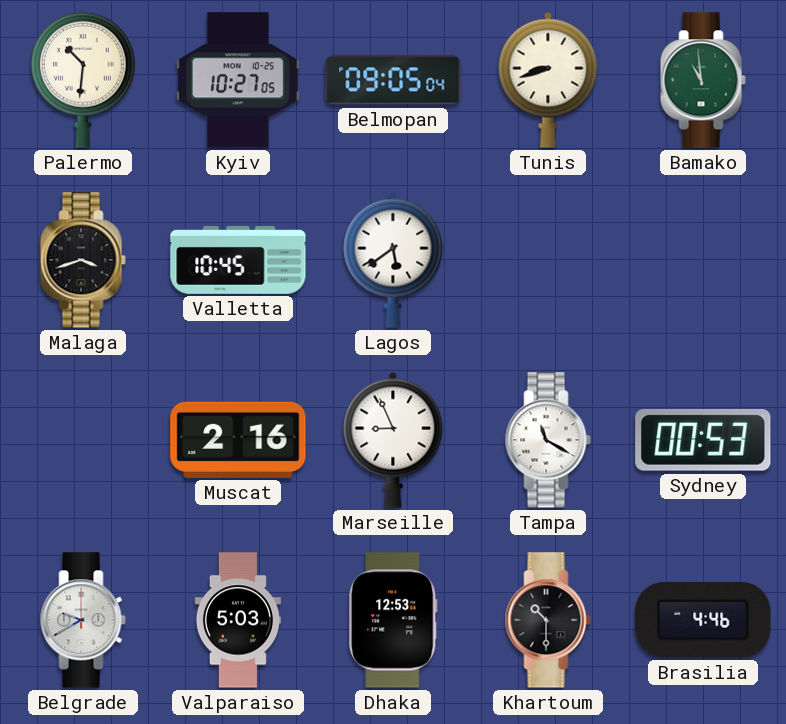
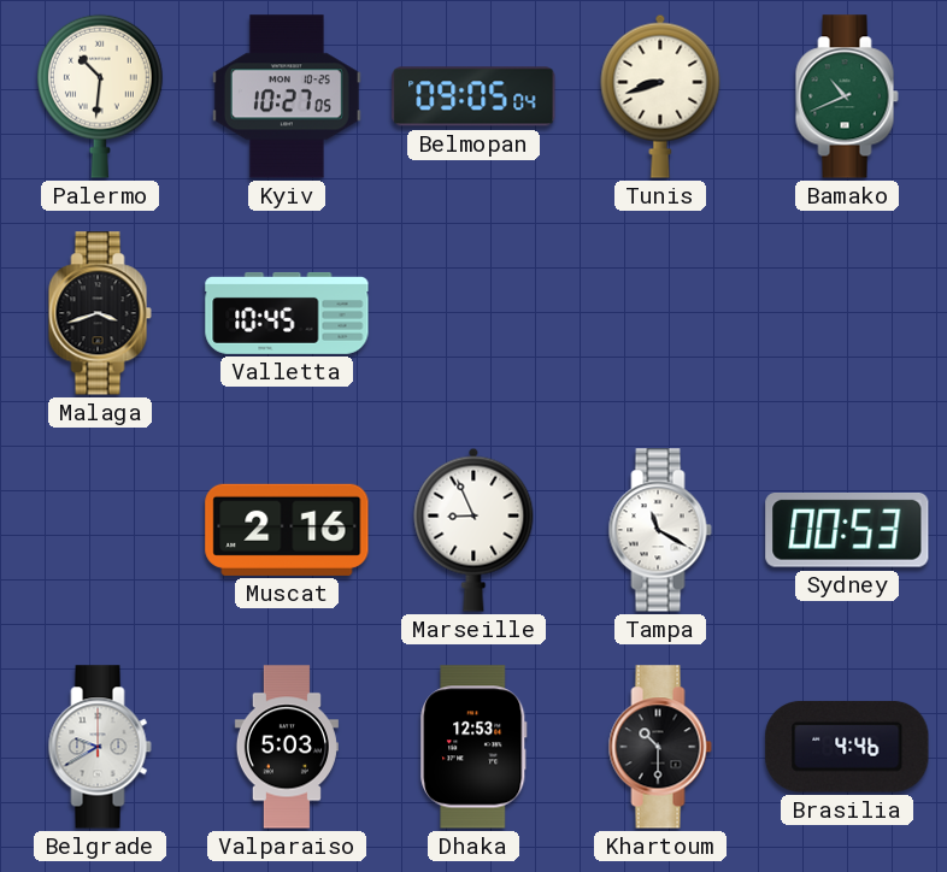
Bamako: 10:59 -> 10:41 (847, 96)
Lagos: 5:39 -> none (393, 260)
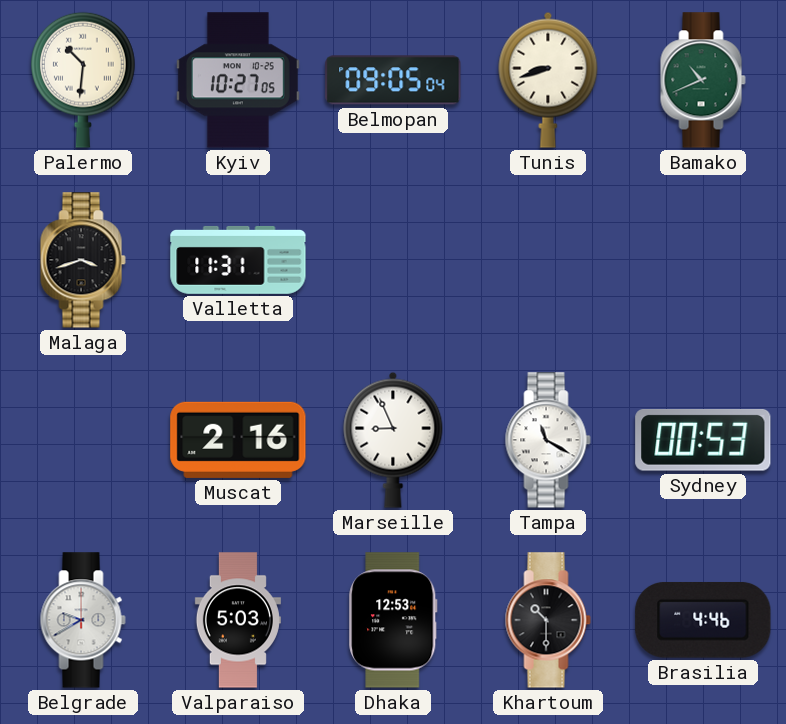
Valletta: 10:45 -> 11:31 (238, 260)
